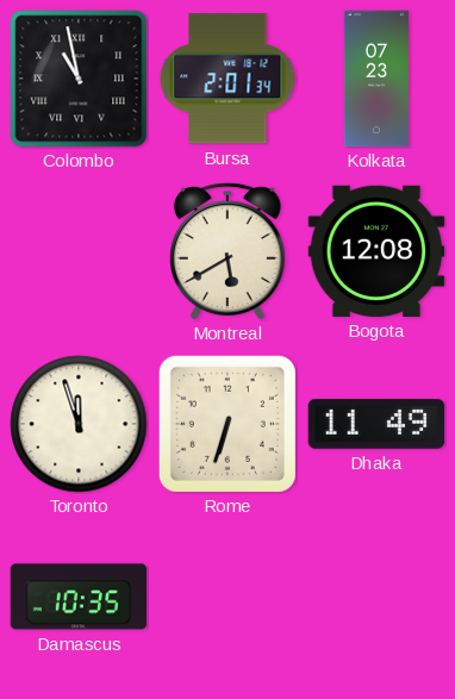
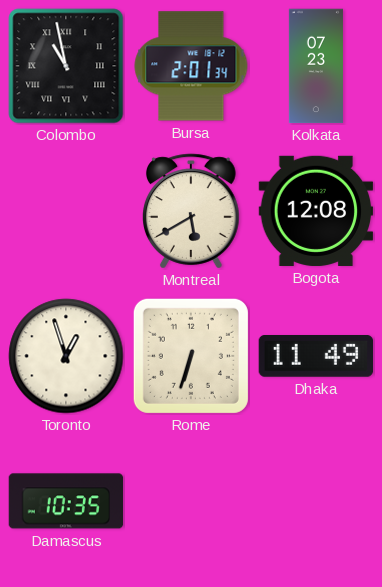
Toronto: 11:57 -> 12:57 (66, 356)
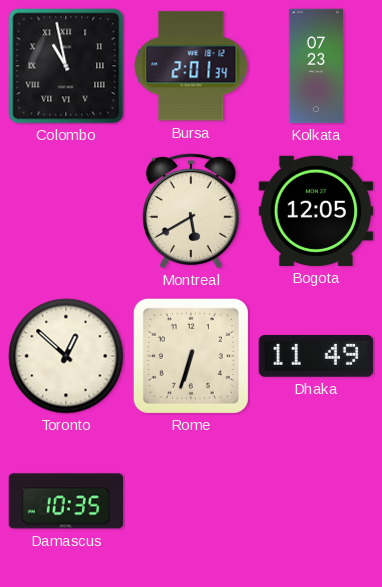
Bogota: 12:08 -> 12:05 (316, 211)
Toronto: 12:57 -> 12:52 (66, 356)
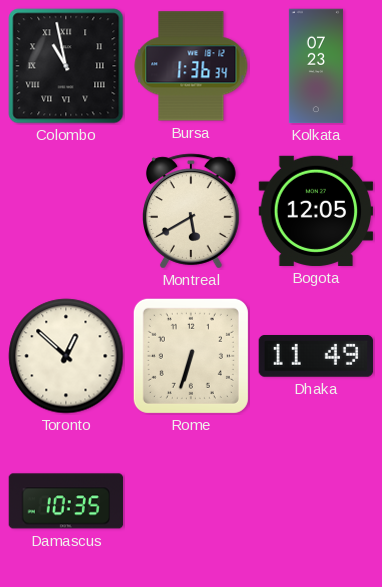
Bursa: 2:01 -> 1:36 (191, 66)
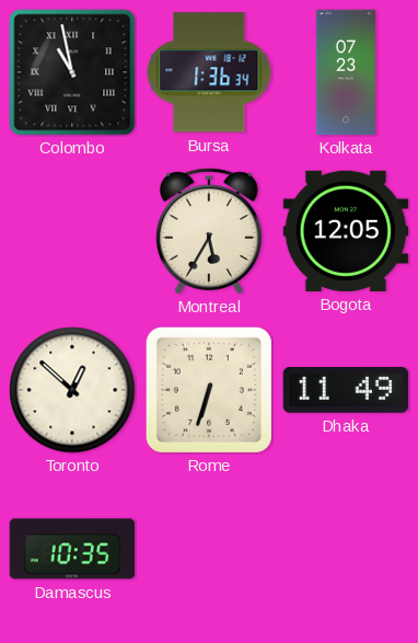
Montreal: 5:40 -> 5:35 (210, 231)
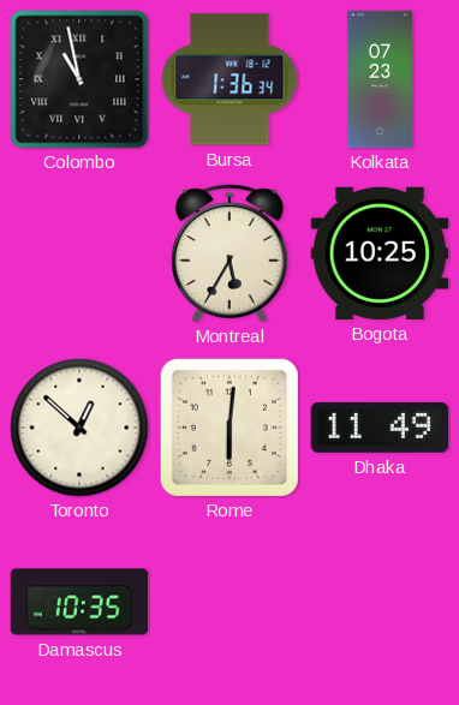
Bogota: 12:05 -> 10:25 (380, 253)
Rome: 6:33 -> 6:01 (229, 428)
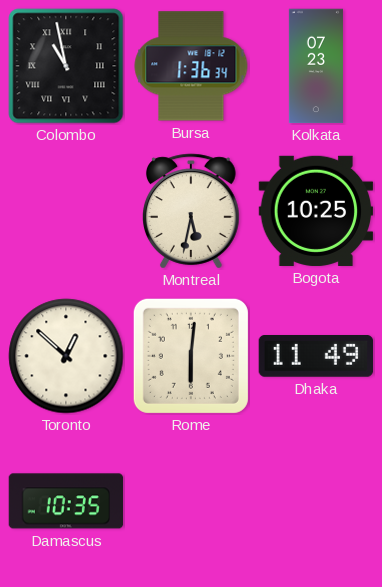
Montreal: 5:35 -> 5:32 (192, 211)
